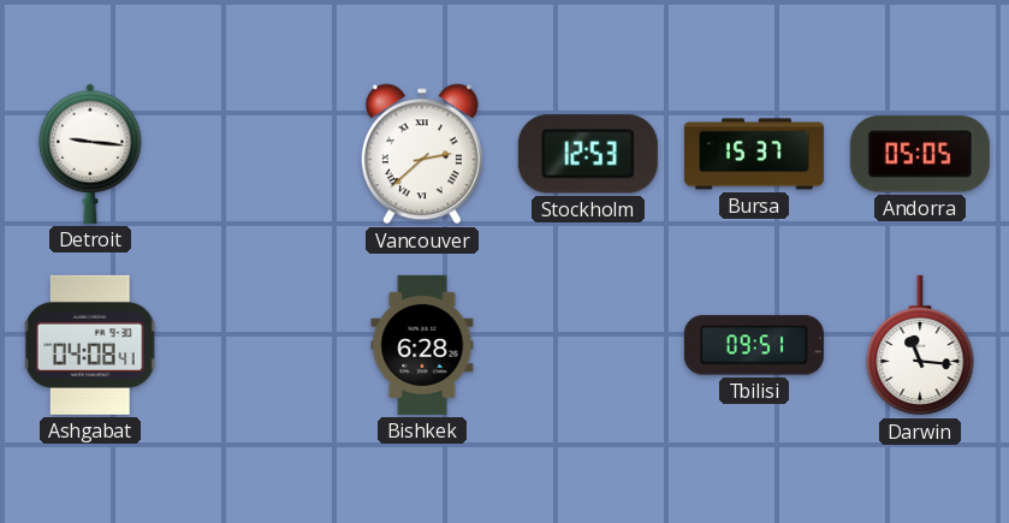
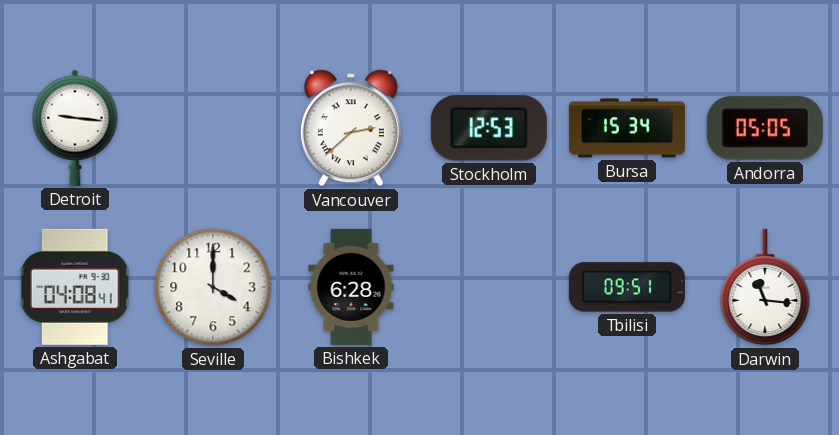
Bursa: 15:37 -> 15:34 (627, 128)
Seville: none -> 4:00 (213, 287)
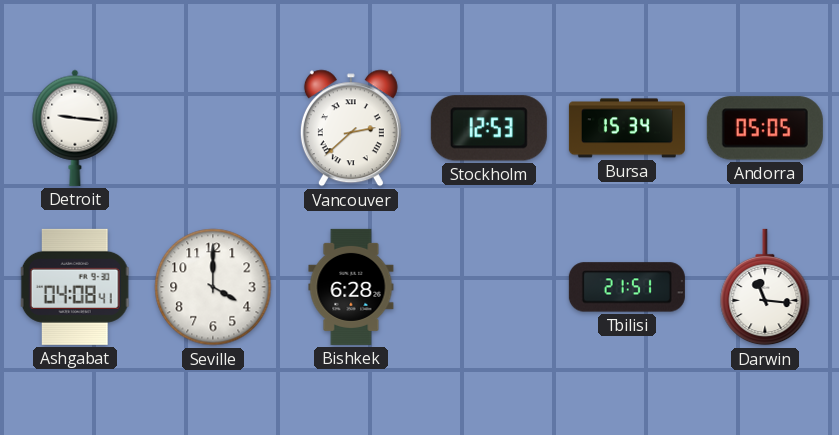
Tbilisi: 09:51 -> 21:51 (627, 287)
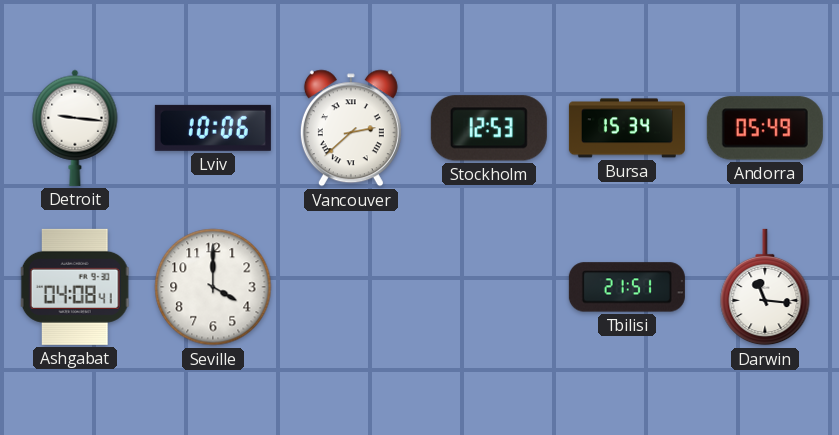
Lviv: none -> 10:06 (213, 128)
Andorra: 05:05 -> 05:49 (765, 128)
Bishkek: 6:28 -> none (351, 287)
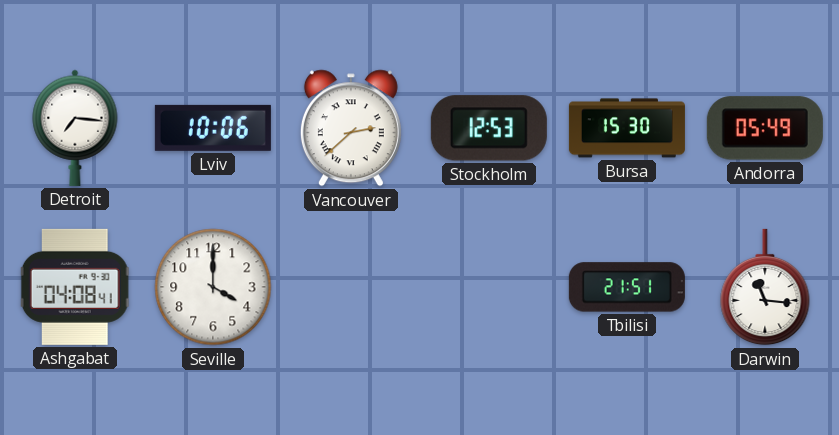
Detroit: 9:16 -> 7:16 (75, 128)
Bursa: 15:34 -> 15:30 (627, 128)
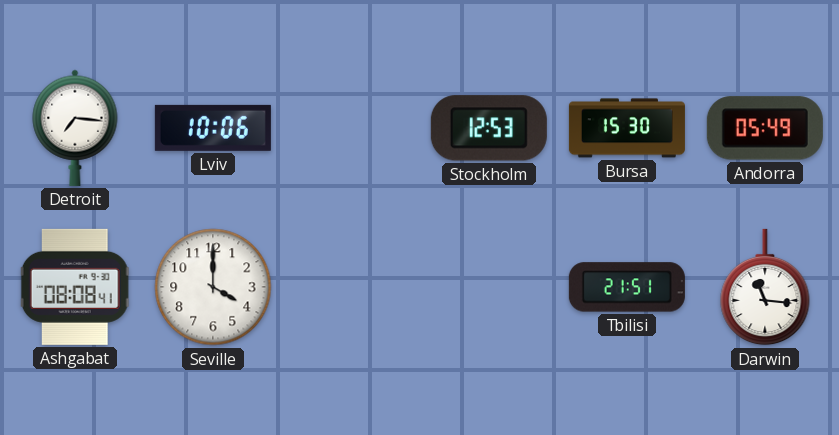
Vancouver: 2:38 -> none (351, 128)
Ashgabat: 04:08 -> 08:08 (75, 287)
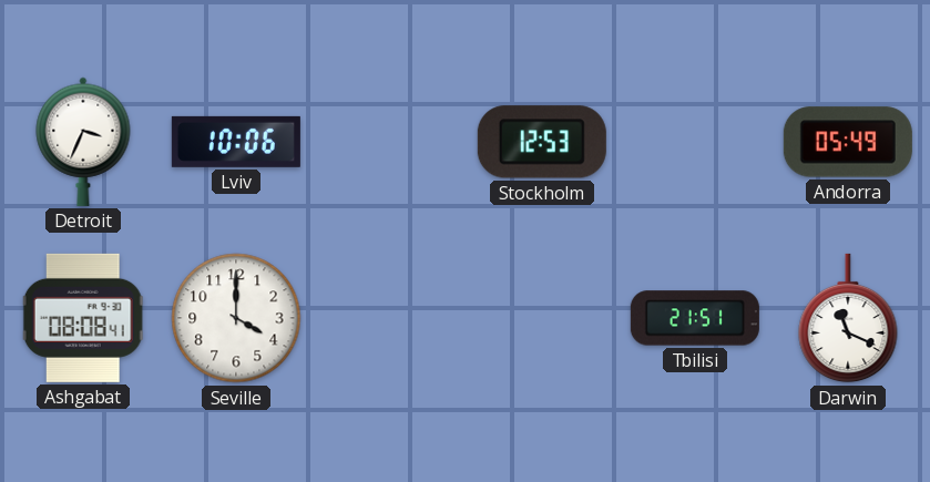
Detroit: 7:16 -> 3:34 (83, 142)
Bursa: 15:30 -> none (627, 128)
Darwin: 11:16 -> 11:19 (848, 318)
